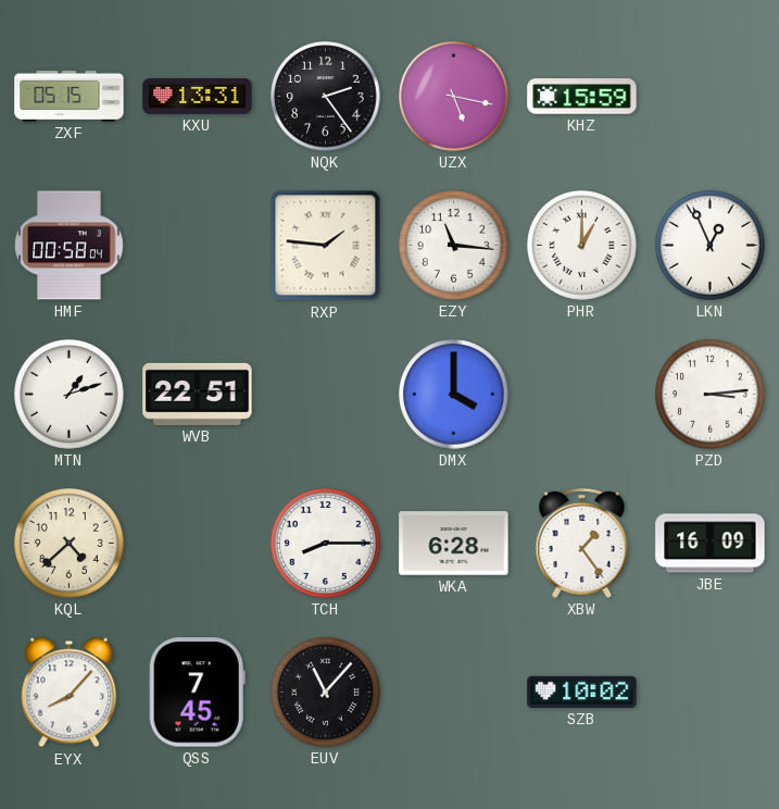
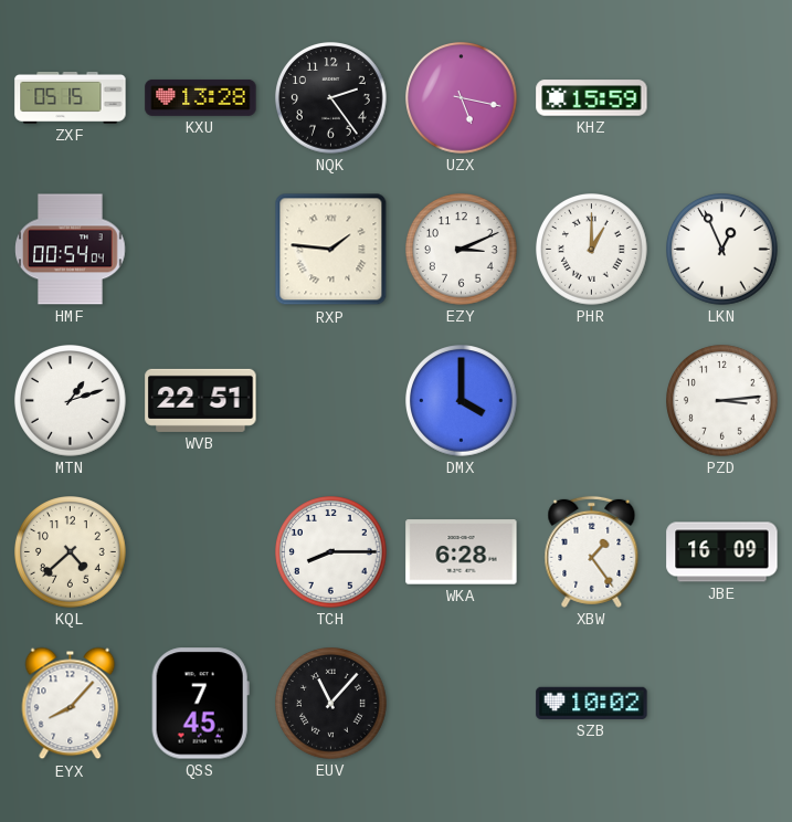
KXU: 13:31 -> 13:28 (201, 97)
HMF: 00:58 -> 00:54 (71, 250)
EZY: 11:16 -> 3:11 (462, 250)
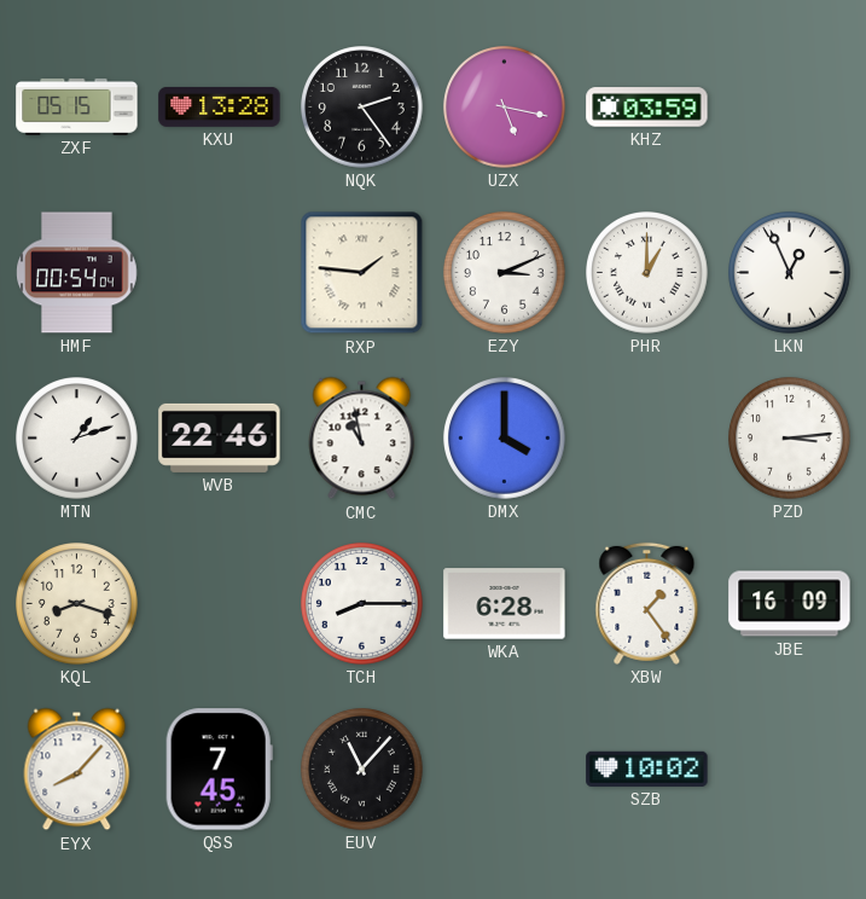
KHZ: 15:59 -> 03:59 (647, 108)
WVB: 22:51 -> 22:46 (220, 437)
CMC: none -> 10:58 (362, 439)
KQL: 4:38 -> 8:18 (77, 604)
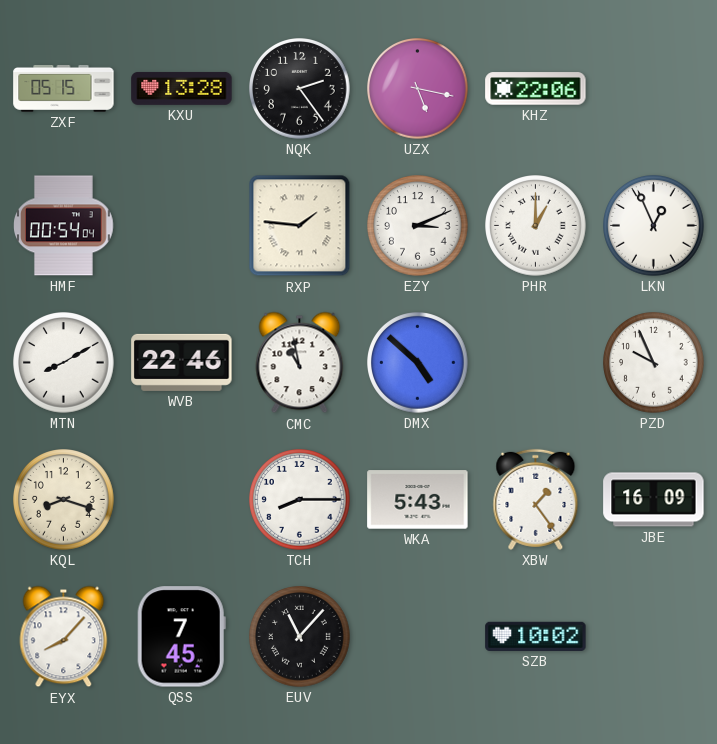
KHZ: 03:59 -> 22:06 (536, 89)
MTN: 1:12 -> 8:10 (64, 363)
DMX: 4:00 -> 4:52 (418, 363)
PZD: 3:14 -> 9:56 (654, 363)
WKA: 6:28 -> 5:43 (418, 500)
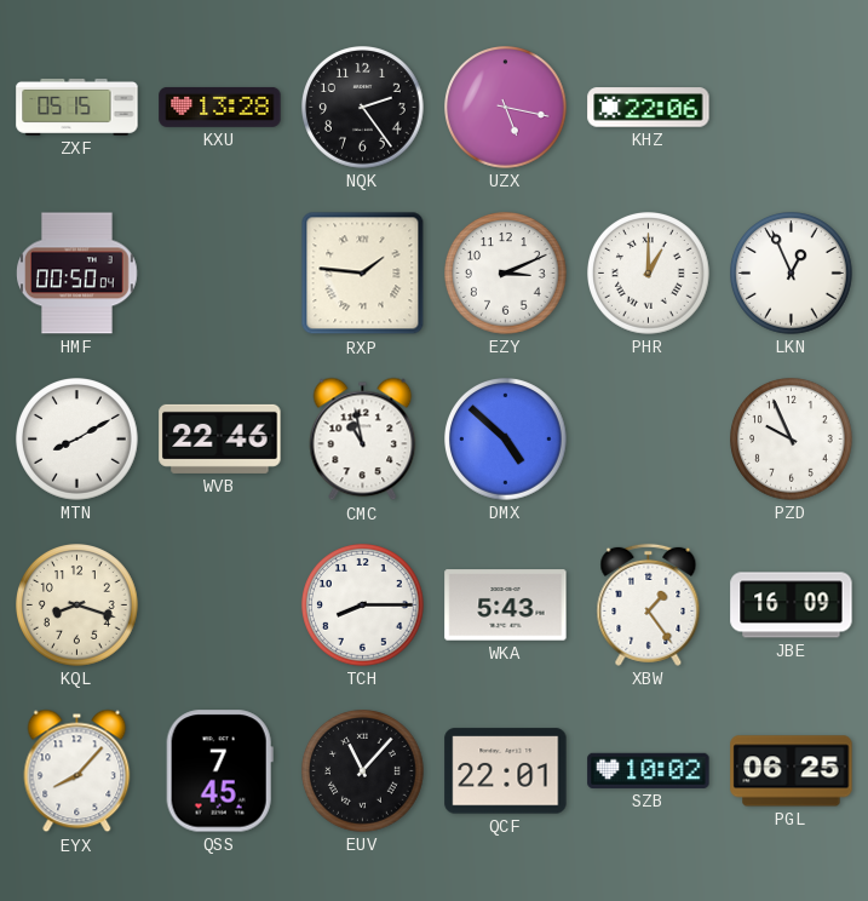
HMF: 00:54 -> 00:50 (77, 274)
QCF: none -> 22:01 (506, 771)
PGL: none -> 06:25 (792, 771)
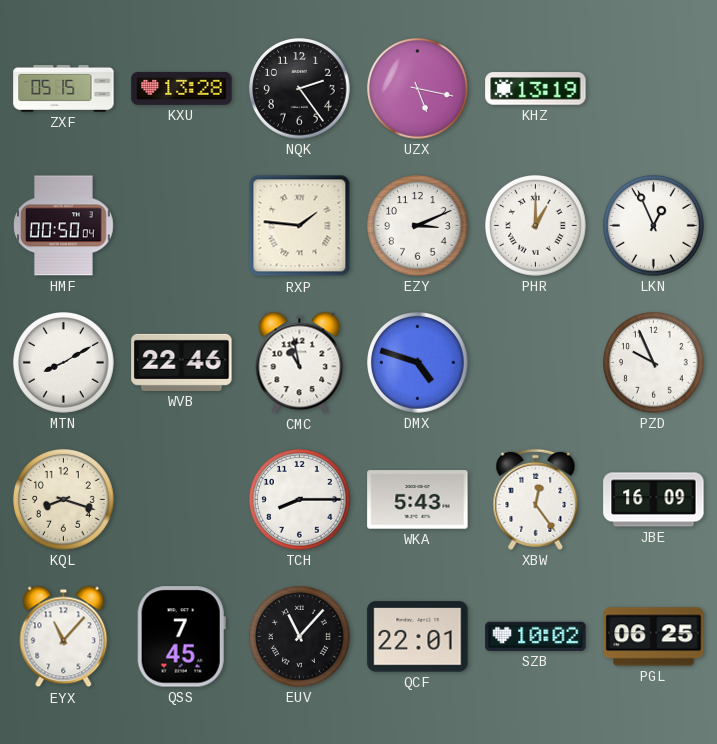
KHZ: 22:06 -> 13:19 (536, 89)
DMX: 4:52 -> 4:48 (418, 363)
XBW: 1:24 -> 12:24 (536, 499)
EYX: 8:07 -> 11:07 (64, 637)
